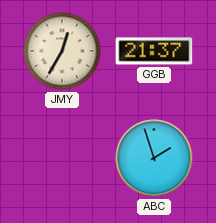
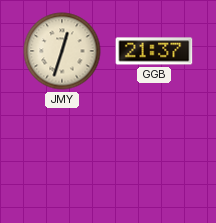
JMY: 12:35 -> 12:33 (62, 51)
ABC: 1:57 -> none (154, 158)
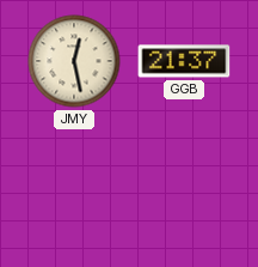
JMY: 12:33 -> 12:28 (74, 61)
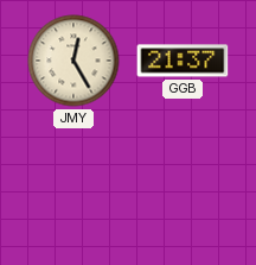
JMY: 12:28 -> 12:25 (73, 61)
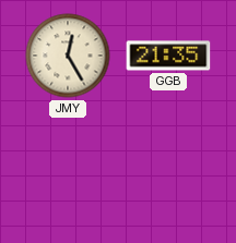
GGB: 21:37 -> 21:35 (168, 56)
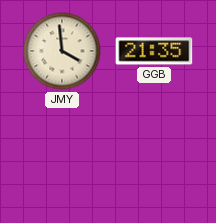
JMY: 12:25 -> 3:59 (62, 51)
